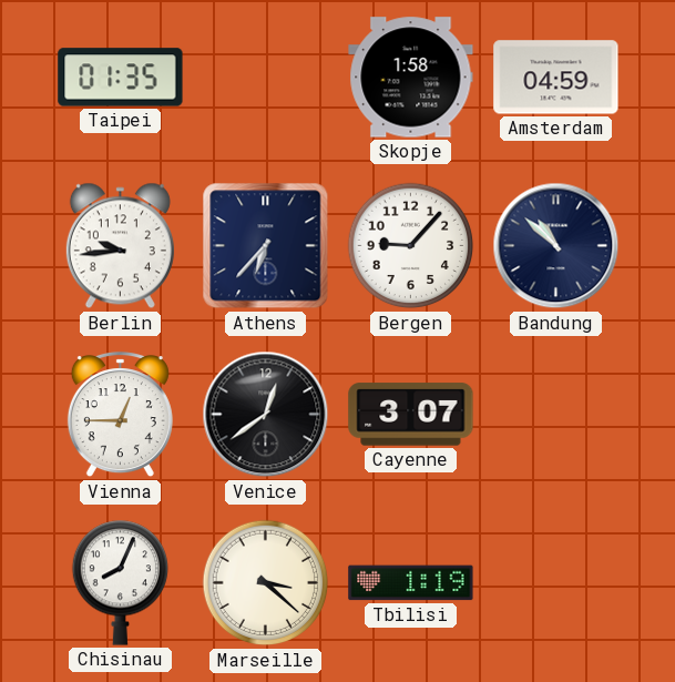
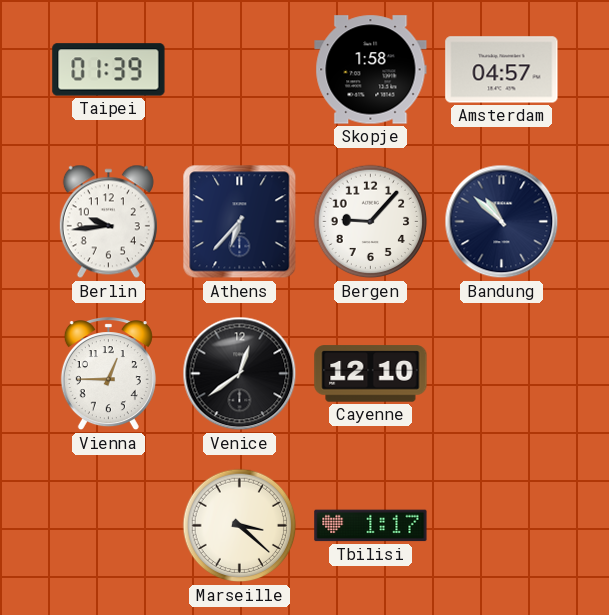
Taipei: 01:35 -> 01:39 (109, 70)
Amsterdam: 04:59 -> 04:57 (502, 70)
Cayenne: 3:07 -> 12:10 (371, 374)
Chisinau: 8:04 -> none (120, 582)
Tbilisi: 1:19 -> 1:17 (371, 526)
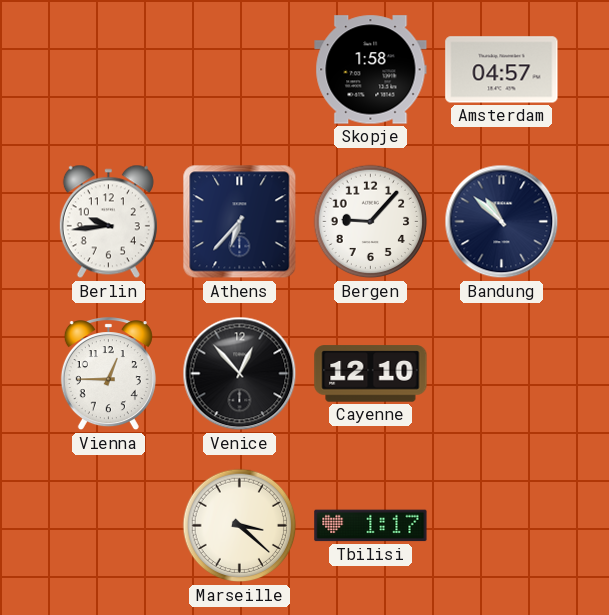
Taipei: 01:39 -> none (109, 70)
Venice: 12:39 -> 12:53 (240, 374)
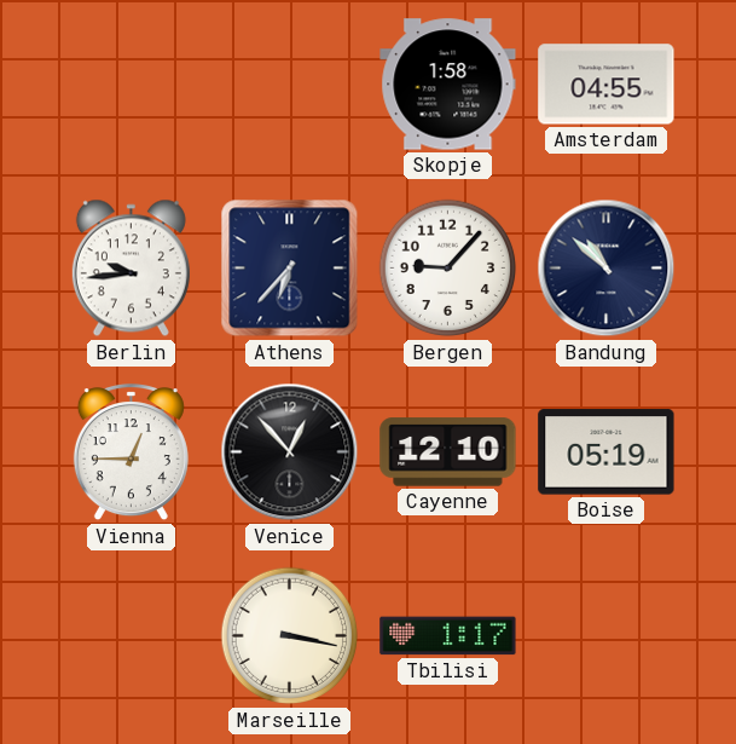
Amsterdam: 04:57 -> 04:55 (607, 85)
Boise: none -> 05:19 (607, 452)
Marseille: 3:22 -> 3:17 (290, 636)
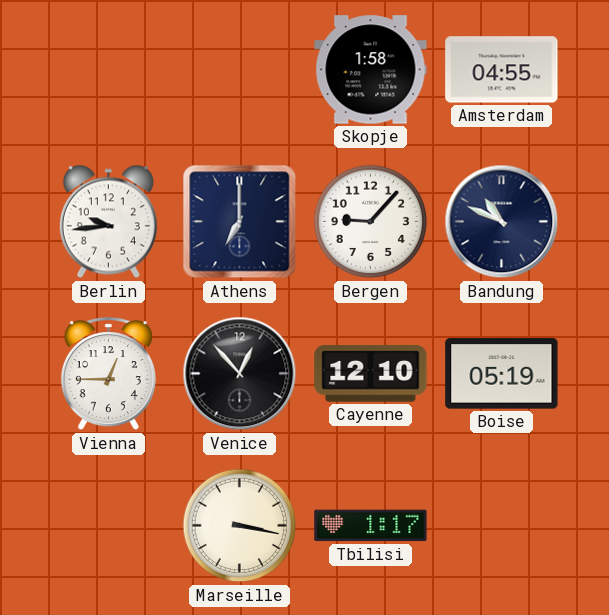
Athens: 6:37 -> 7:00 (240, 222)
Bandung: 10:52 -> 10:49 (502, 222)
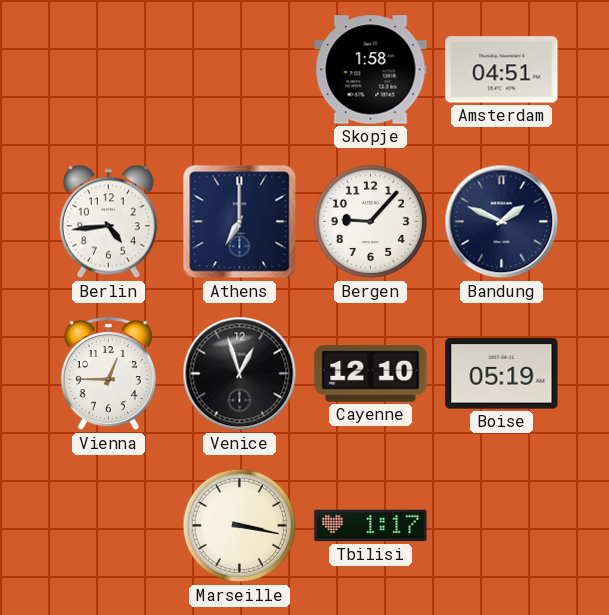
Amsterdam: 04:55 -> 04:51 (502, 70)
Berlin: 9:44 -> 4:44 (108, 222)
Bandung: 10:49 -> 1:49 (502, 222)
Venice: 12:53 -> 12:57 (240, 374)
